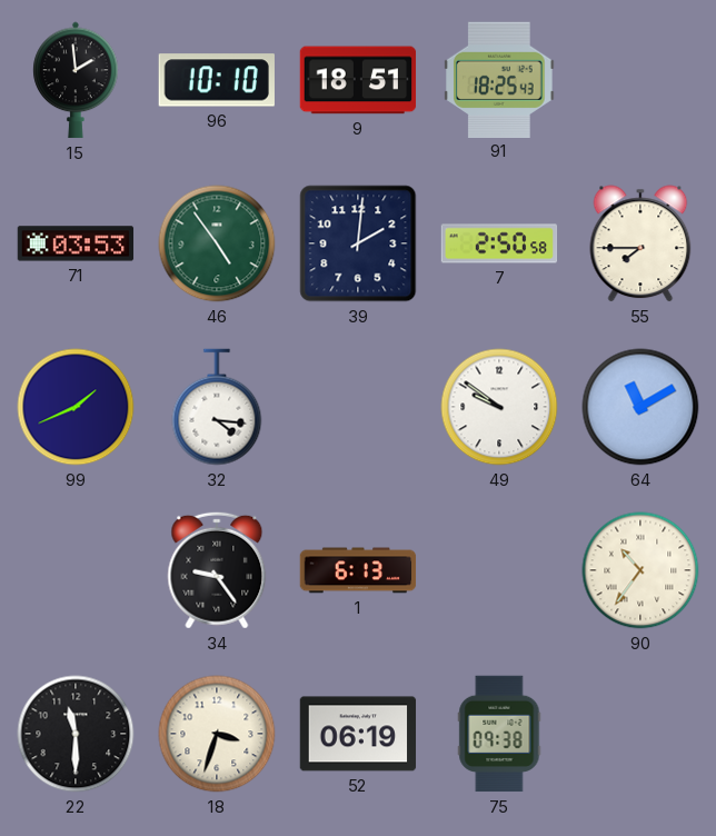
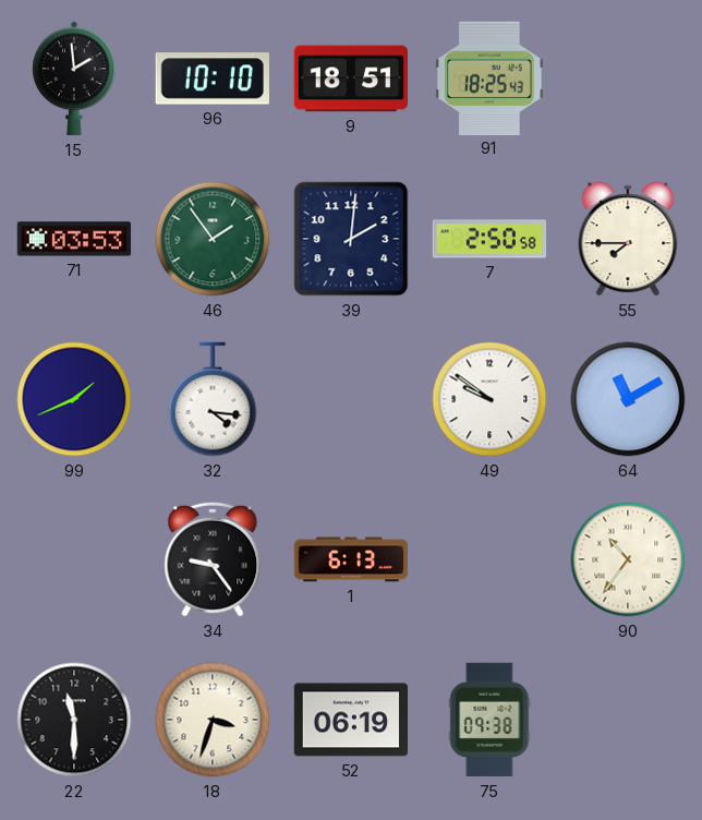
46: 4:54 -> 1:54 (213, 239)
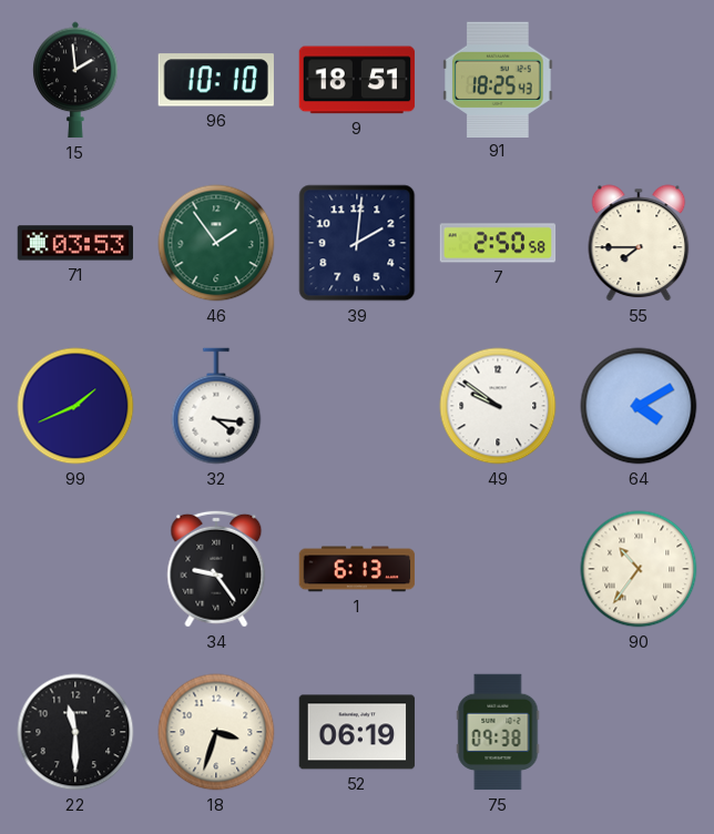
64: 11:10 -> 4:10 (639, 406)
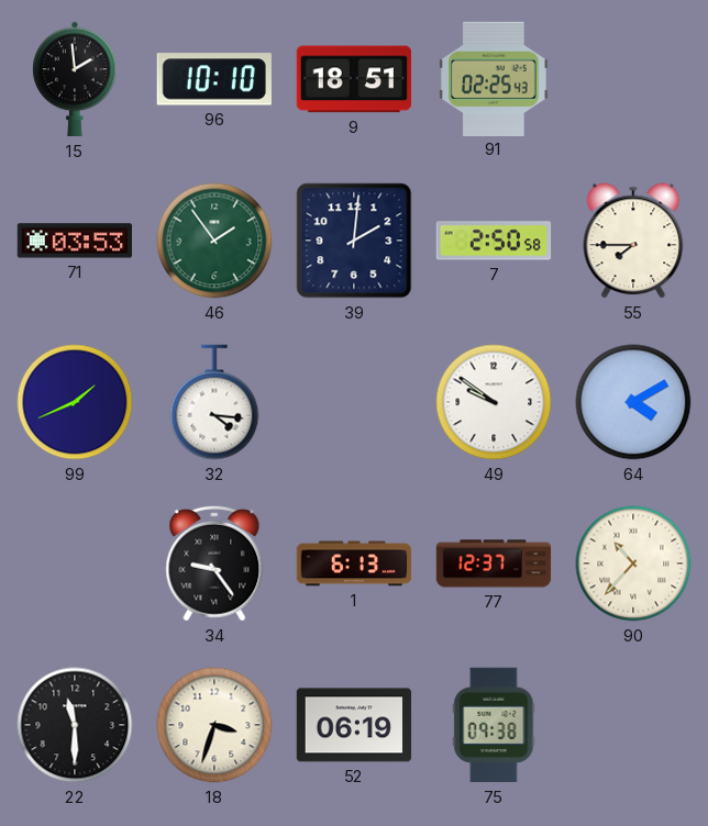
91: 18:25 -> 02:25 (494, 78)
77: none -> 12:37 (494, 563)
90: 10:36 -> 10:37 (633, 563)
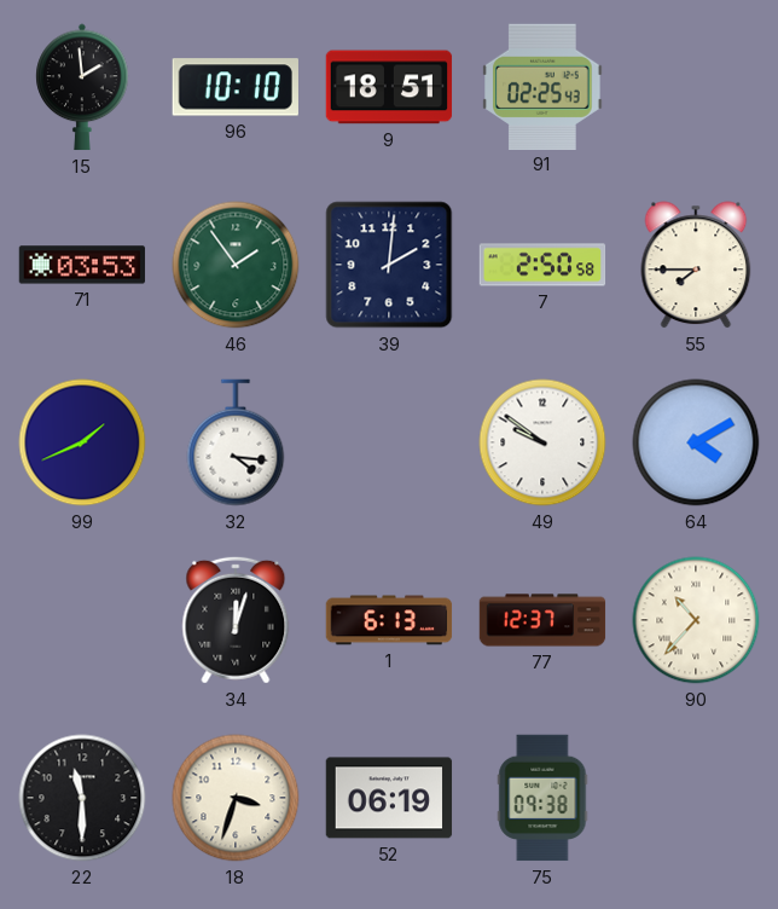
34: 9:24 -> 12:03 (236, 620)
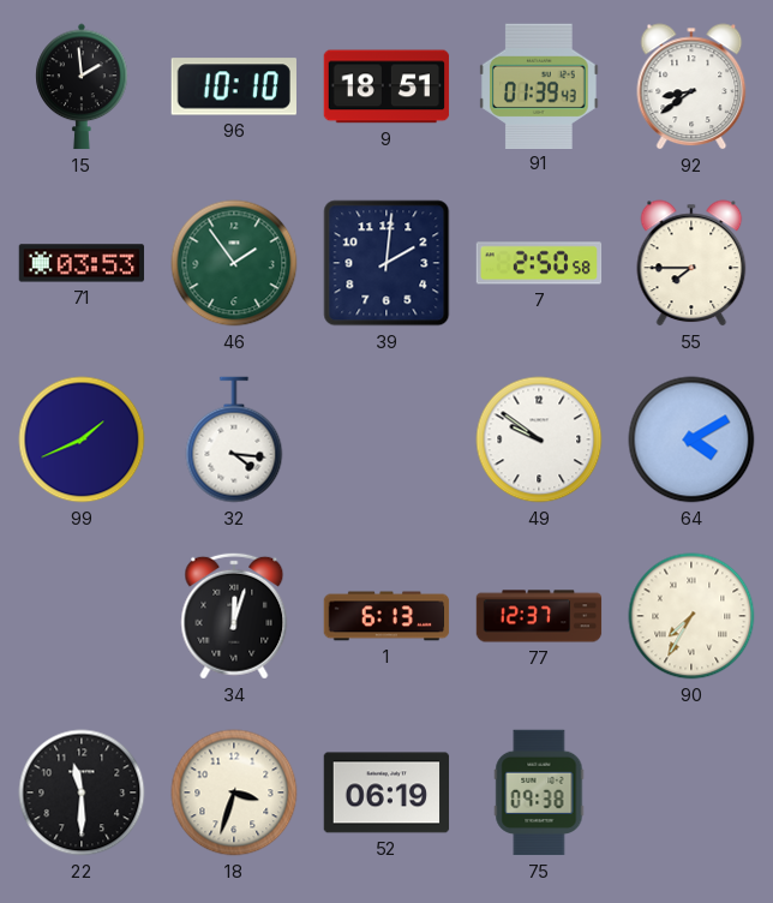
91: 02:25 -> 01:39 (539, 85)
92: none -> 8:39 (691, 86)
90: 10:37 -> 7:35 (691, 616)
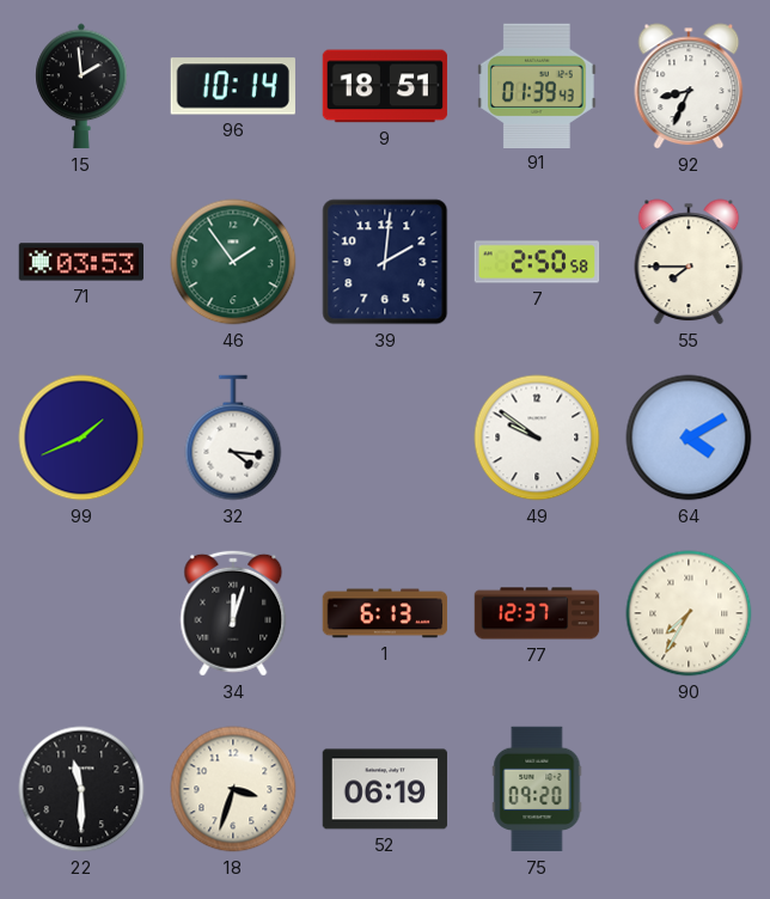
96: 10:10 -> 10:14 (233, 86)
92: 8:39 -> 8:34 (689, 86)
75: 09:38 -> 09:20 (537, 789)
